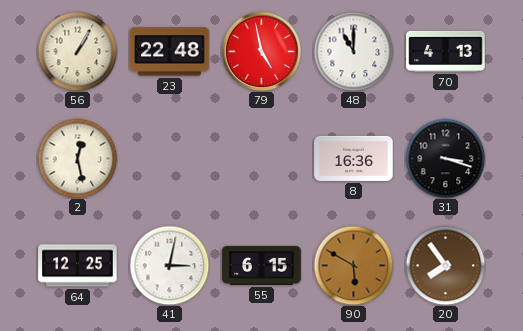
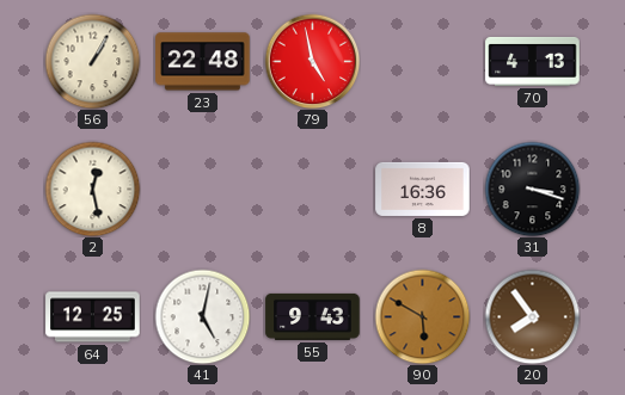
48: 11:00 -> none (353, 51)
41: 3:02 -> 5:02 (202, 316)
55: 6:15 -> 9:43 (313, 316)
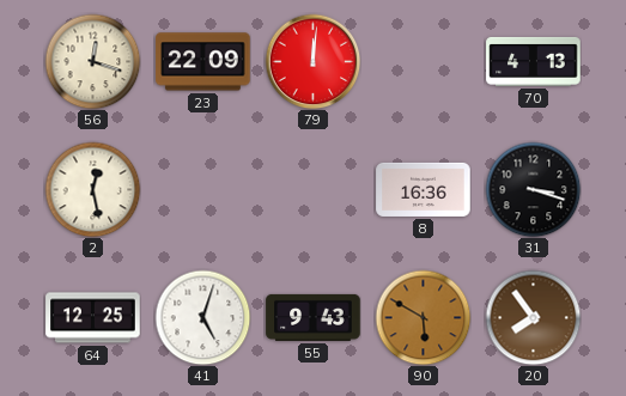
56: 1:05 -> 12:18 (92, 61)
23: 22:48 -> 22:09 (203, 62)
79: 4:58 -> 12:01 (312, 61)
41: 5:02 -> 5:03 (202, 317)
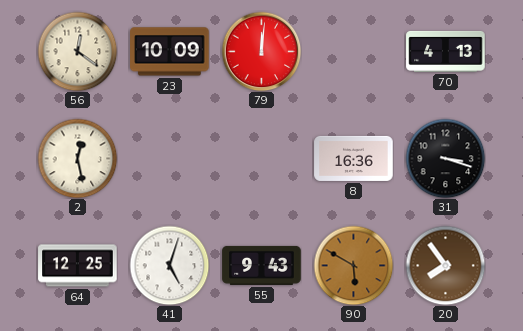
56: 12:18 -> 12:21 (77, 51)
23: 22:09 -> 10:09 (170, 52)
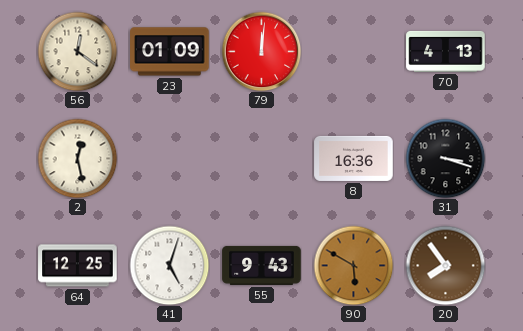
23: 10:09 -> 01:09 (170, 52)
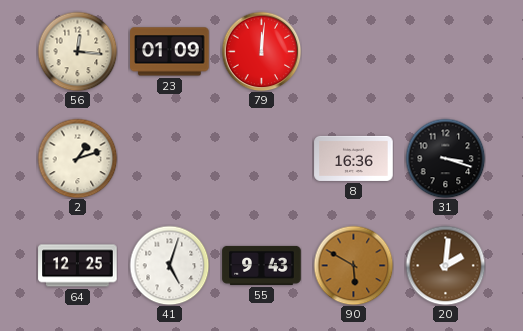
56: 12:21 -> 12:16 (77, 51)
70: 4:13 -> none (446, 51)
2: 12:28 -> 1:12 (77, 158)
20: 7:54 -> 2:01 (445, 265)
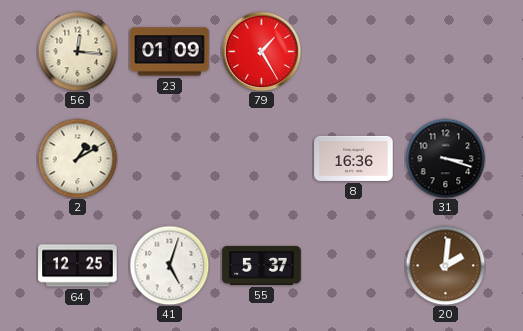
79: 12:01 -> 1:25 (261, 51)
2: 1:12 -> 1:10 (77, 158)
55: 9:43 -> 5:37 (262, 265)
90: 5:50 -> none (353, 265)
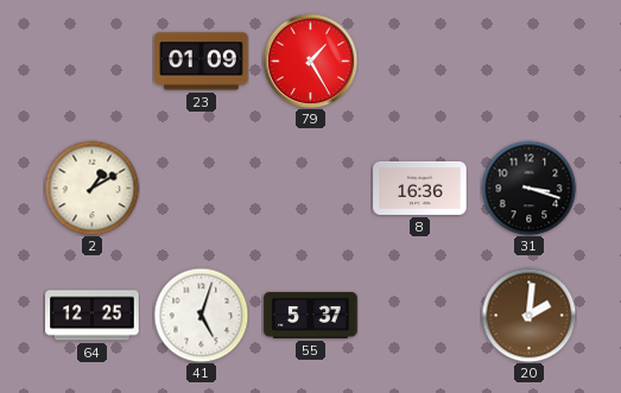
56: 12:16 -> none (77, 51)
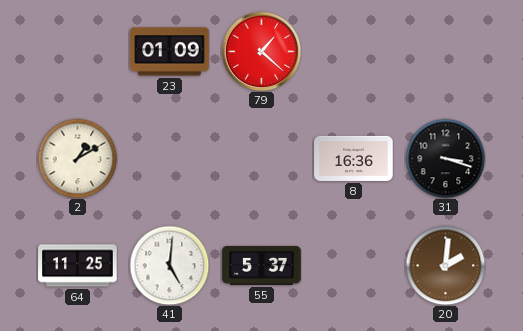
79: 1:25 -> 1:22 (261, 51)
64: 12:25 -> 11:25 (78, 266)
41: 5:03 -> 5:01 (169, 265)
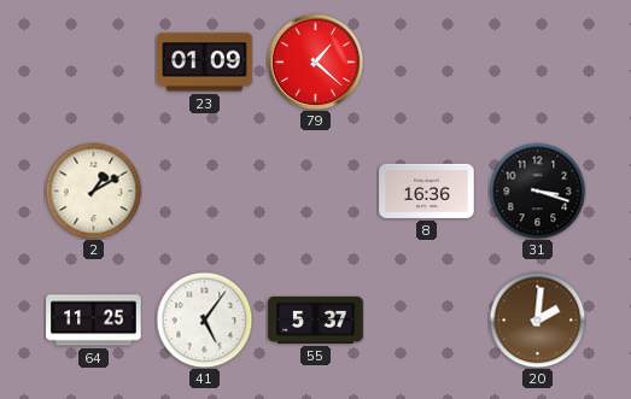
41: 5:01 -> 5:06 (204, 319)
